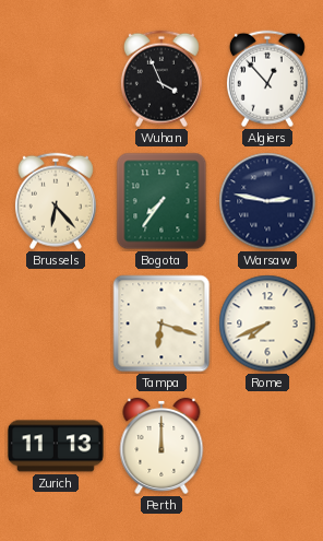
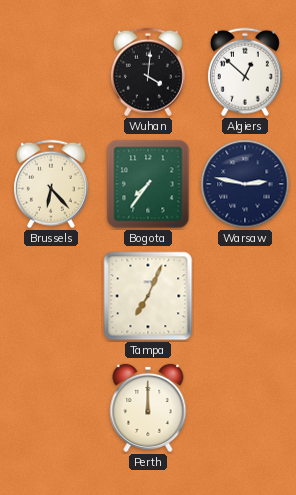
Wuhan: 3:56 -> 4:01 (148, 72)
Algiers: 12:53 -> 12:52 (245, 72)
Tampa: 6:18 -> 7:04 (148, 296)
Rome: 7:41 -> none (267, 324)
Zurich: 11:13 -> none (56, 446)
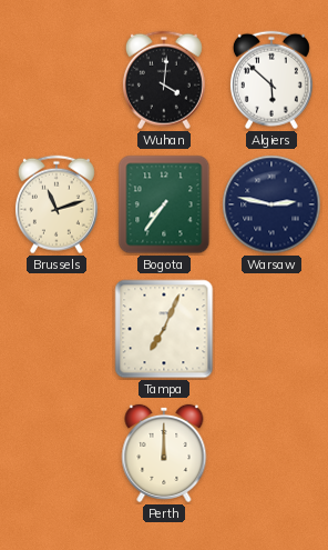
Algiers: 12:52 -> 5:52 (271, 80)
Brussels: 6:23 -> 11:12 (57, 204)
